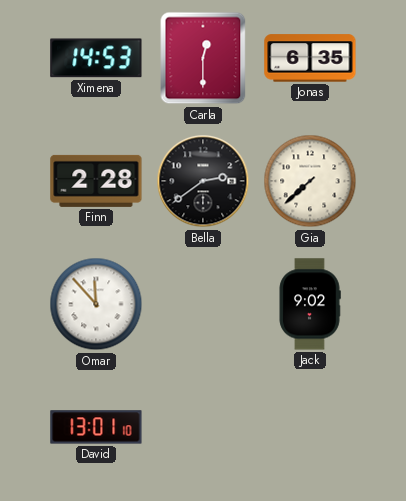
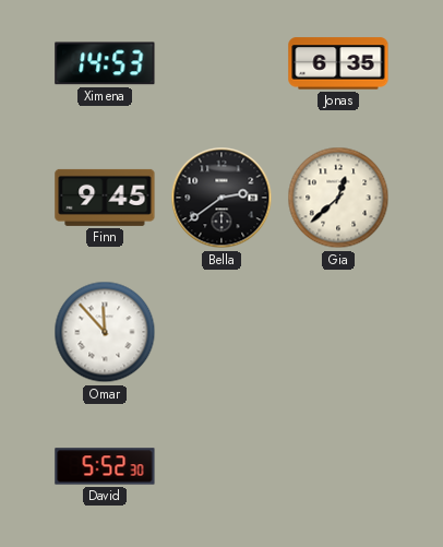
Carla: 12:30 -> none (203, 58)
Finn: 2:28 -> 9:45 (105, 198)
Gia: 7:38 -> 12:38 (338, 198)
Jack: 9:02 -> none (310, 304)
David: 13:01 -> 5:52 (105, 466)
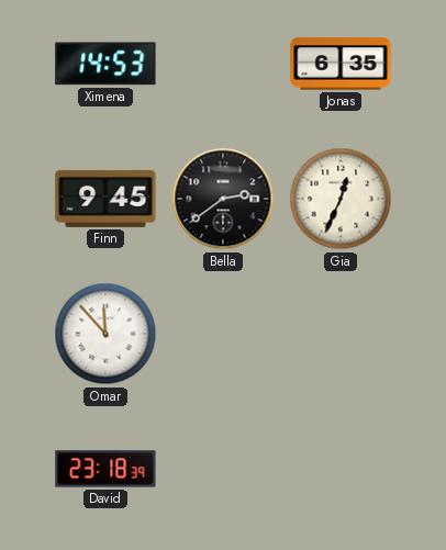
Gia: 12:38 -> 12:34 (341, 199)
David: 5:52 -> 23:18 (105, 469)
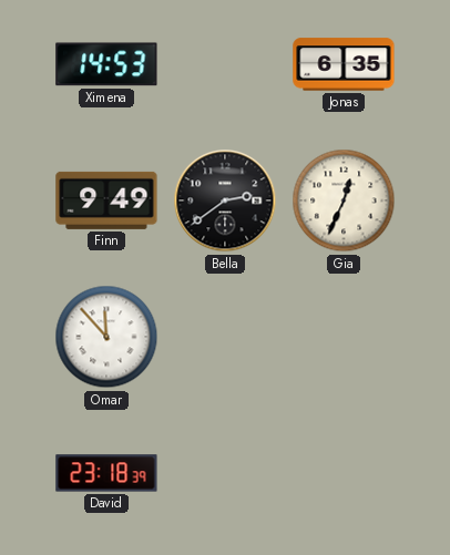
Finn: 9:45 -> 9:49 (106, 201)
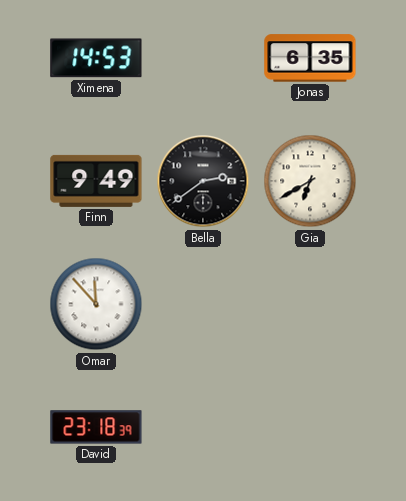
Gia: 12:34 -> 6:40 (310, 181)
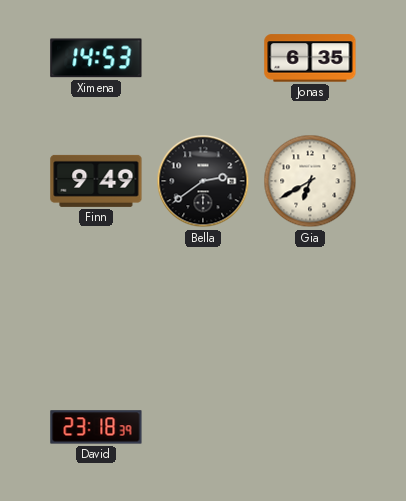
Omar: 11:53 -> none (96, 304)
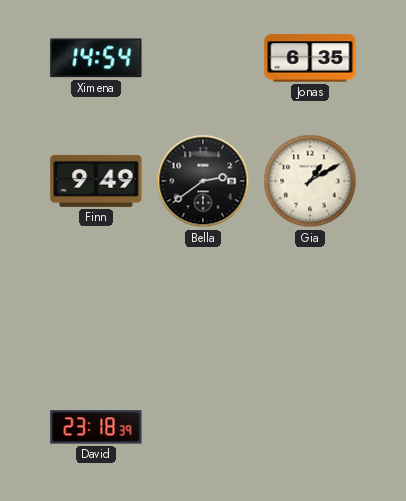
Ximena: 14:53 -> 14:54 (96, 58)
Gia: 6:40 -> 1:10 (310, 181)
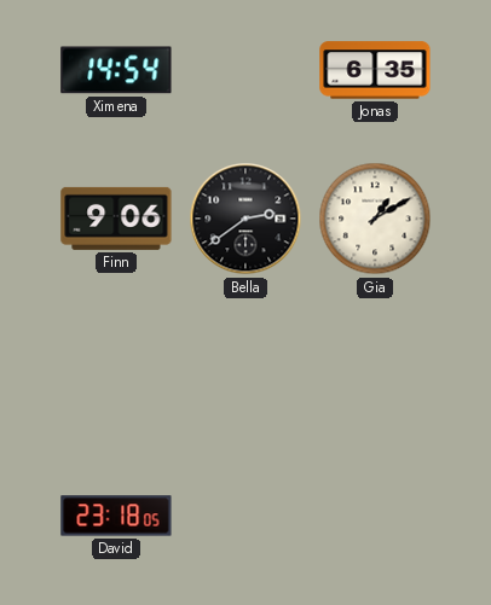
Finn: 9:49 -> 9:06 (116, 219)
David: 23:18:39 -> 23:18:05 (116, 516)
